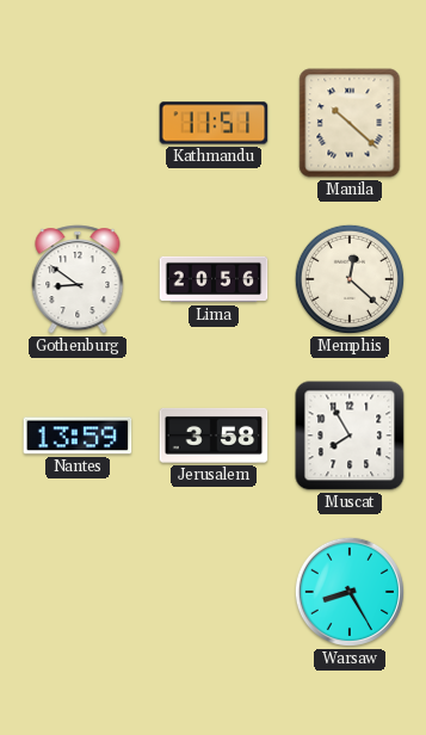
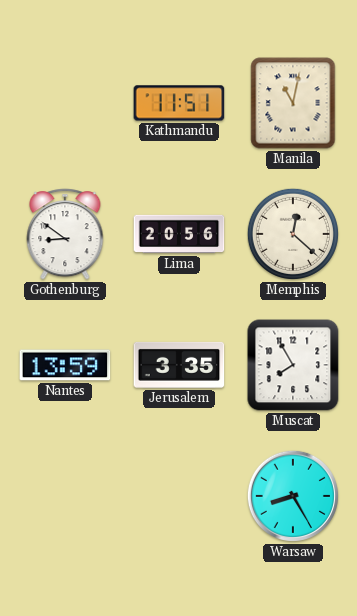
Manila: 10:22 -> 11:02 (293, 103)
Jerusalem: 3:58 -> 3:35 (179, 365)
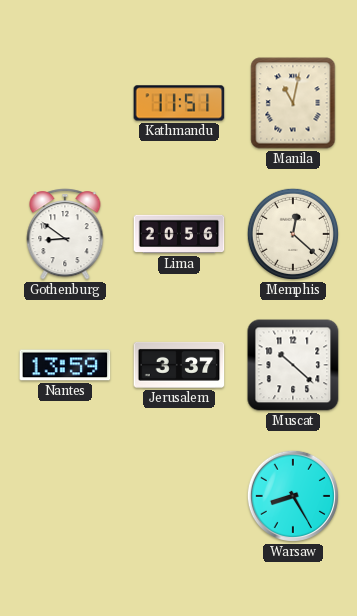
Jerusalem: 3:35 -> 3:37 (179, 365)
Muscat: 7:55 -> 10:22 (293, 365)
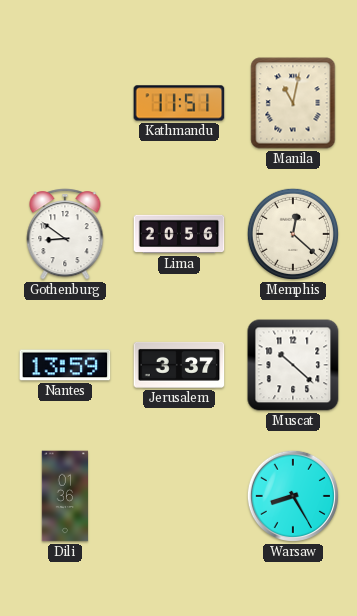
Dili: none -> 01:36 (65, 496)
